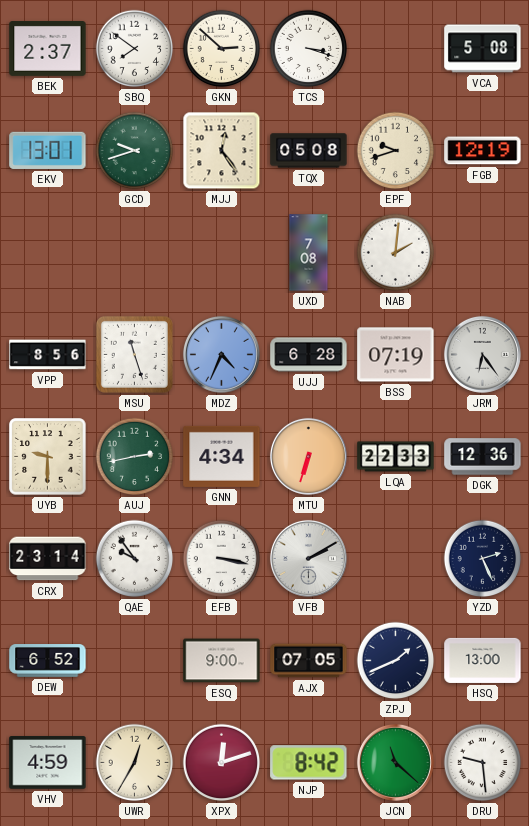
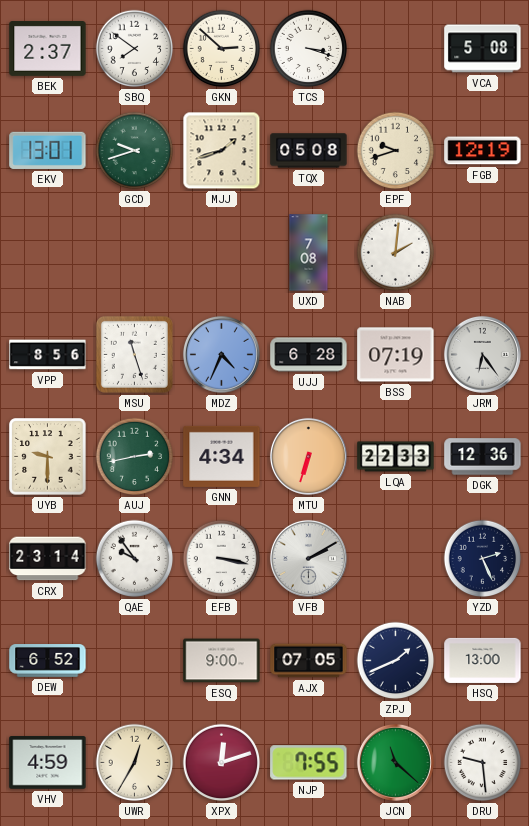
MJJ: 12:24 -> 1:42 (222, 151)
NJP: 8:42 -> 7:55 (309, 763)
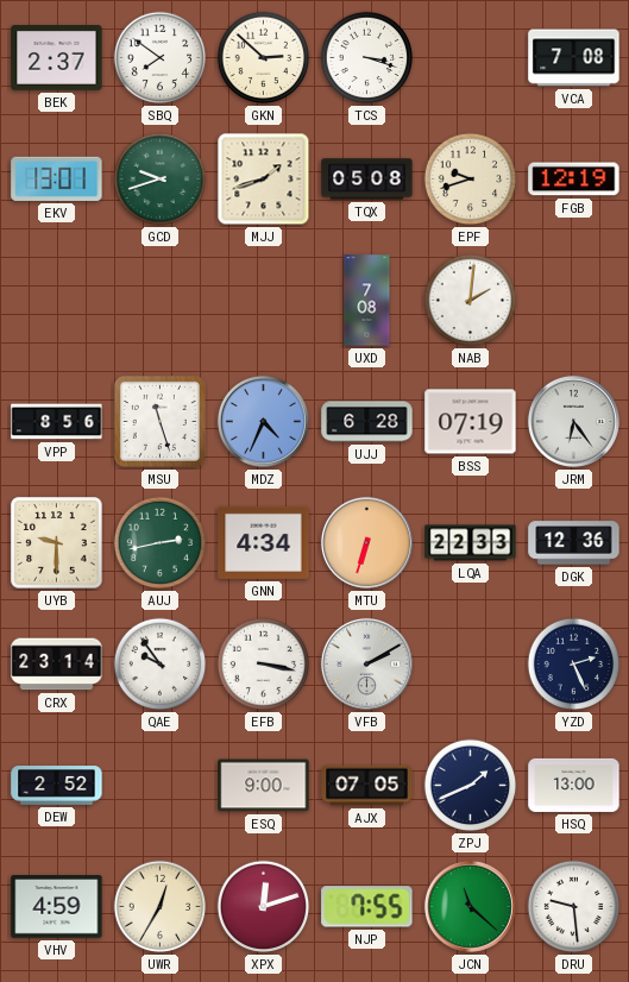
VCA: 5:08 -> 7:08 (574, 58)
DEW: 6:52 -> 2:52 (57, 786)
